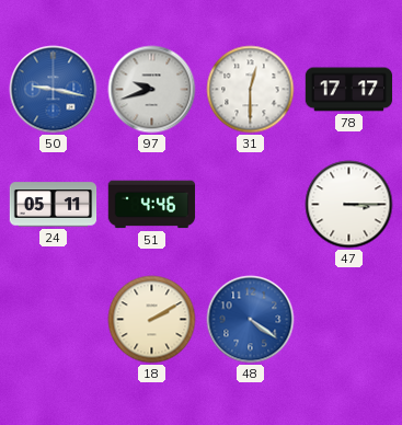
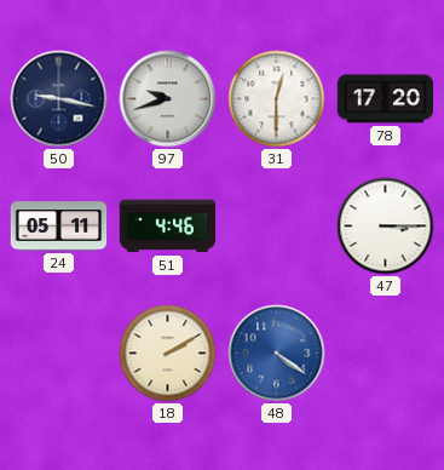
50 dial: blue -> navy (59, 99)
78: 17:17 -> 17:20 (386, 99)
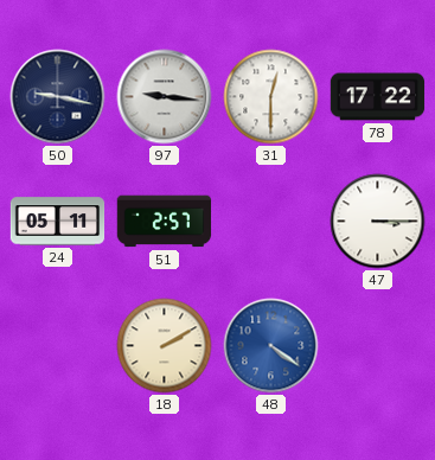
97: 9:42 -> 9:16 (165, 97)
78: 17:20 -> 17:22 (378, 97)
51: 4:46 -> 2:57 (165, 222)
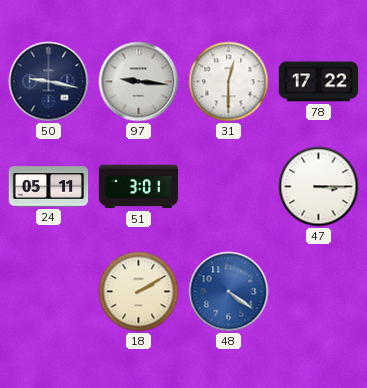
51: 2:57 -> 3:01 (139, 187)
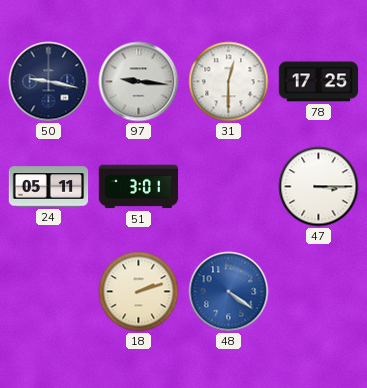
78: 17:22 -> 17:25 (319, 82)
18: 2:10 -> 2:12 (139, 292)
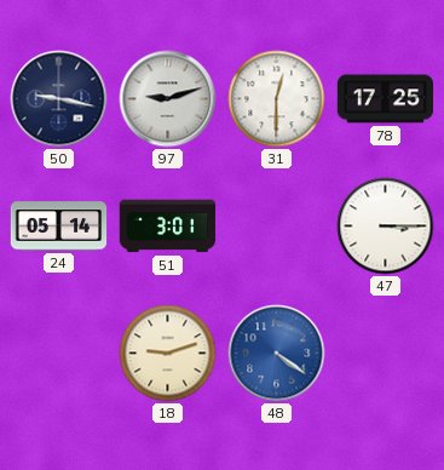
97: 9:16 -> 9:12 (168, 99)
24: 05:11 -> 05:14 (59, 227)
18: 2:12 -> 9:12 (168, 354)
